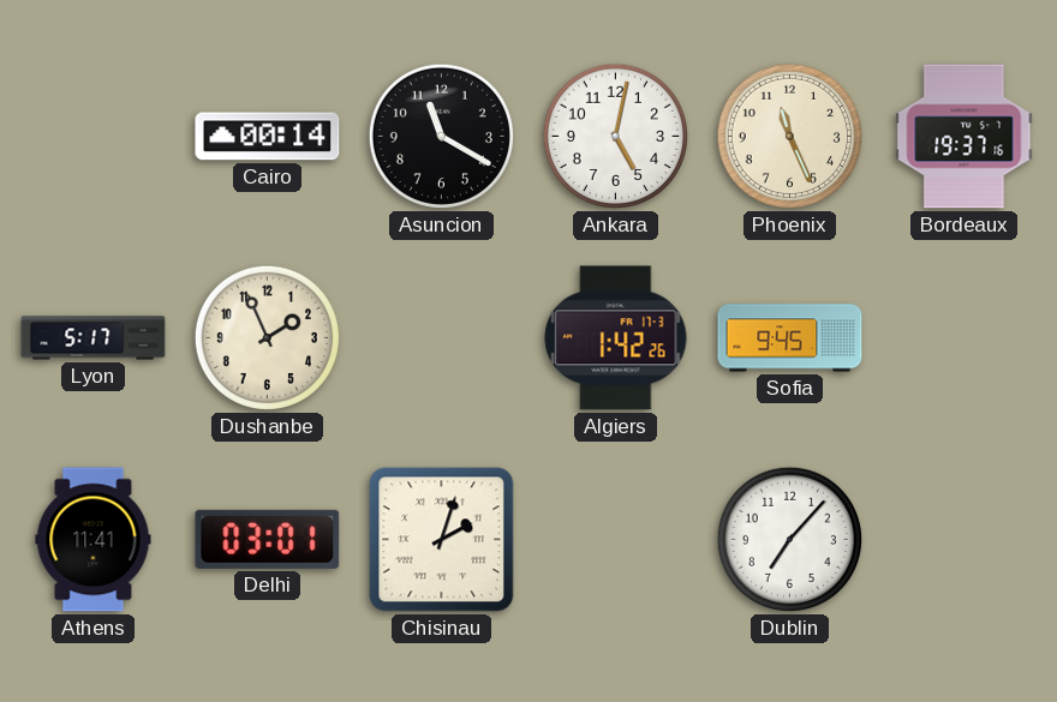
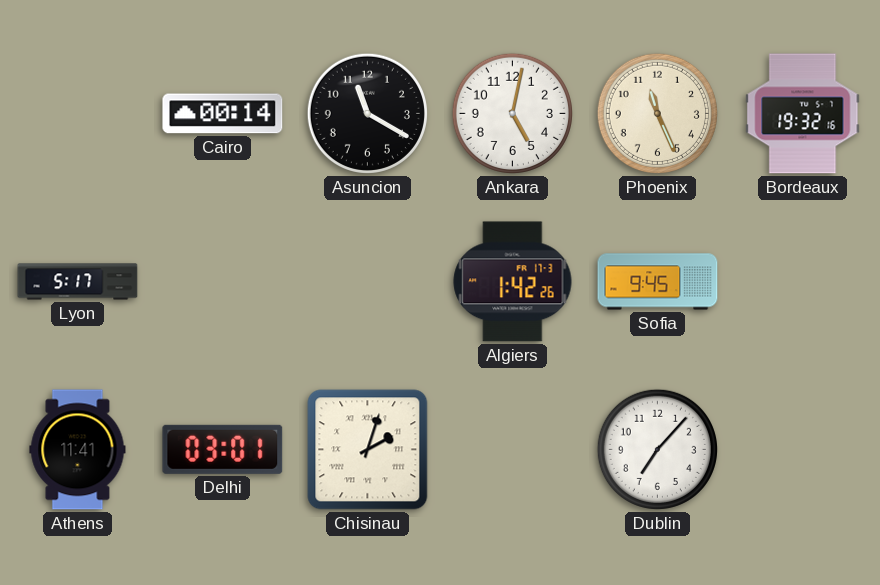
Bordeaux: 19:37 -> 19:32 (803, 114)
Dushanbe: 1:56 -> none (267, 337)
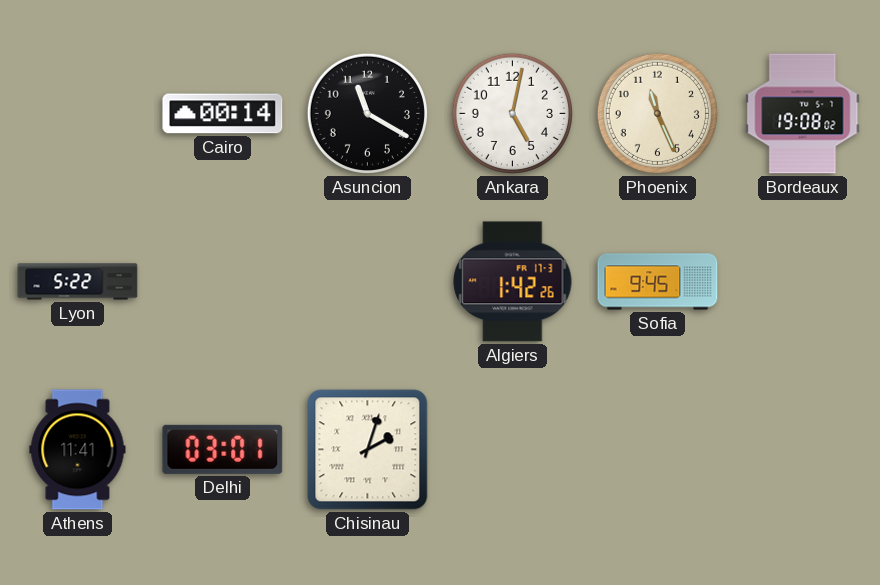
Bordeaux: 19:32 -> 19:08 (803, 114)
Lyon: 5:17 -> 5:22 (78, 282)
Dublin: 7:07 -> none (657, 449)
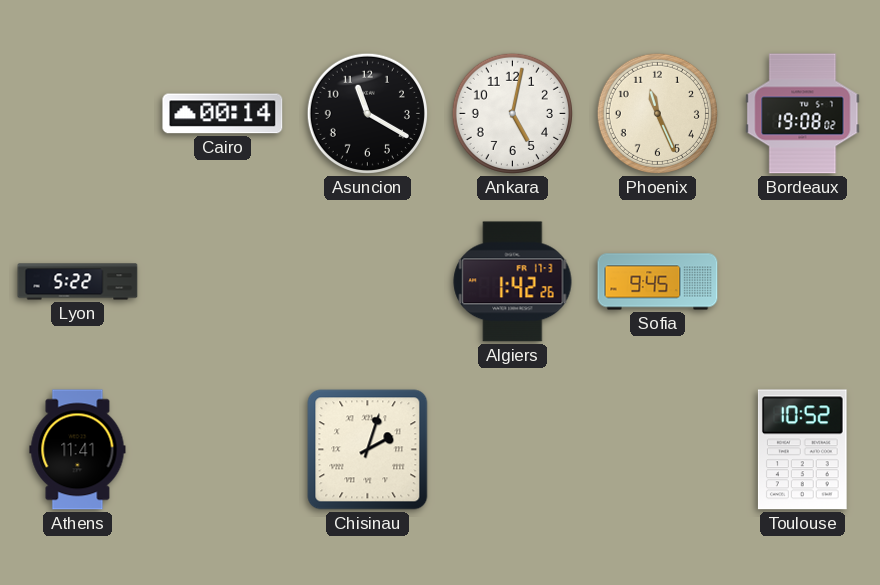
Delhi: 03:01 -> none (223, 449)
Toulouse: none -> 10:52 (802, 450)
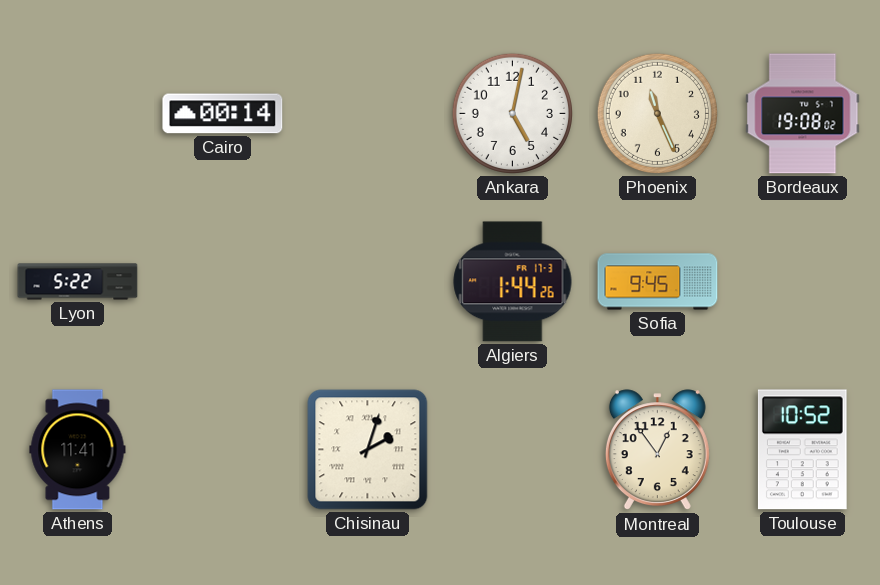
Asuncion: 11:20 -> none (367, 113)
Algiers: 1:42 -> 1:44 (513, 282)
Montreal: none -> 12:54 (657, 450)
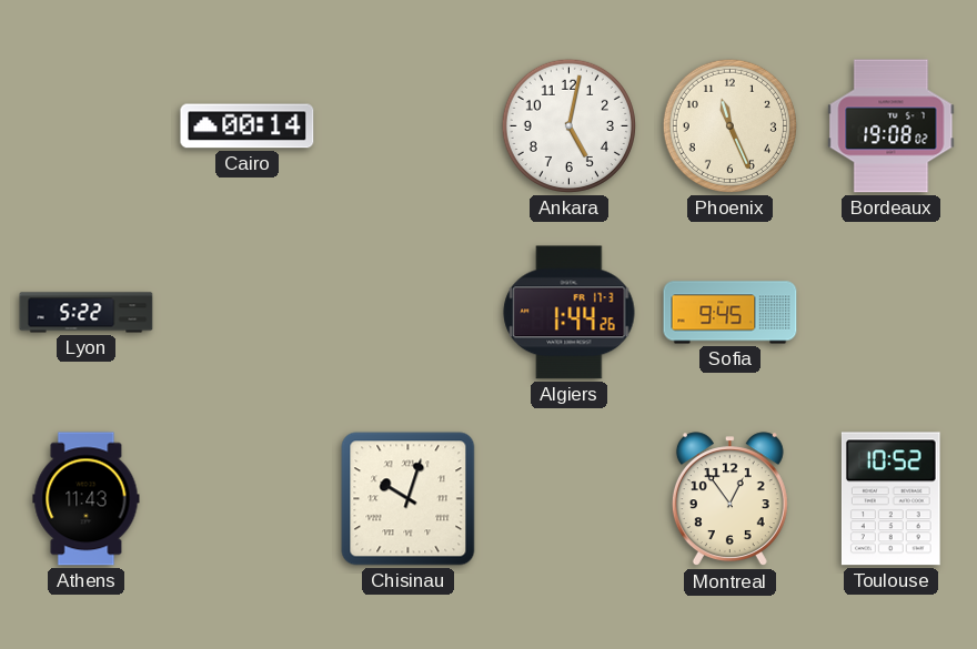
Athens: 11:41 -> 11:43 (87, 499)
Chisinau: 2:03 -> 10:03 (409, 499)
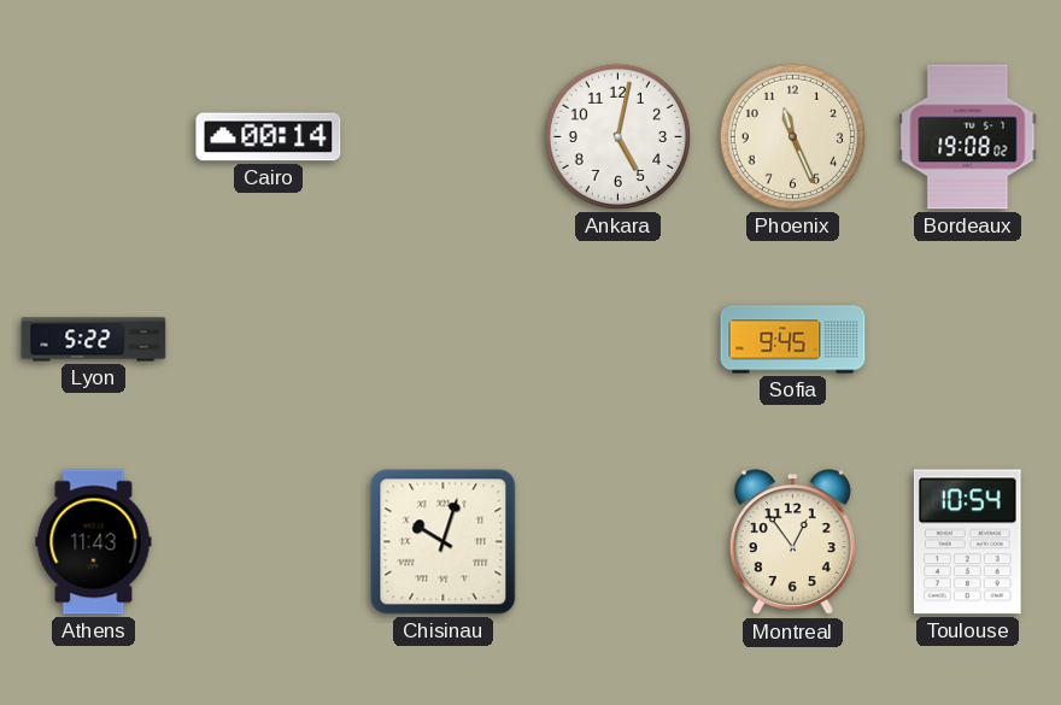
Algiers: 1:44 -> none (570, 313)
Toulouse: 10:52 -> 10:54 (967, 542)
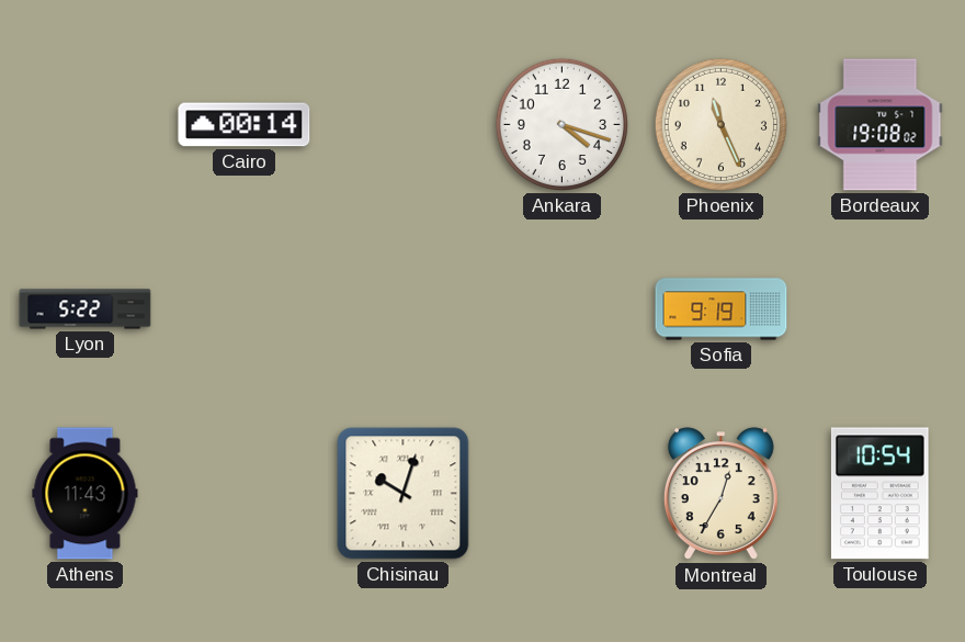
Ankara: 5:02 -> 4:18 (561, 124)
Sofia: 9:45 -> 9:19 (722, 309)
Montreal: 12:54 -> 12:35 (720, 494)
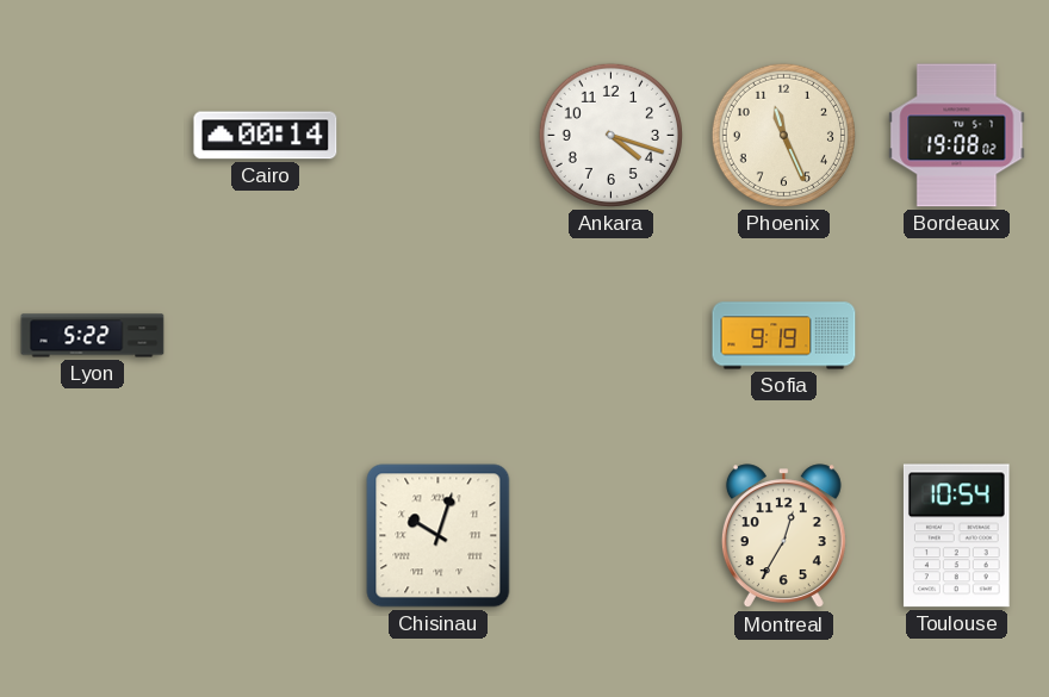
Athens: 11:43 -> none (86, 494)
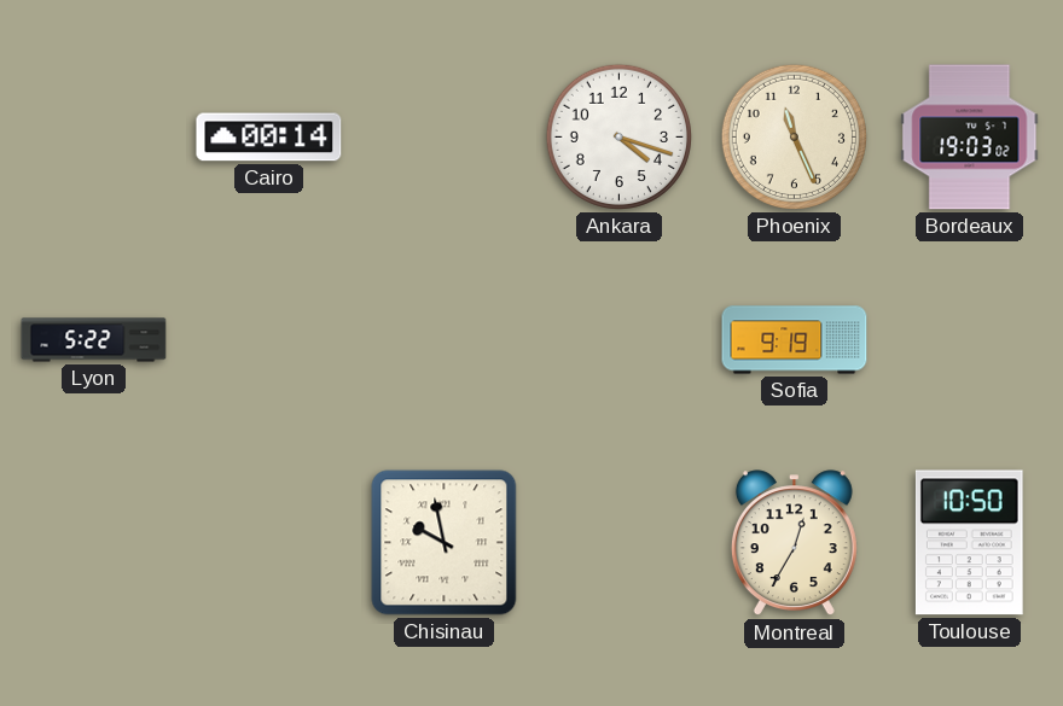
Bordeaux: 19:08 -> 19:03 (970, 138)
Chisinau: 10:03 -> 9:58 (445, 543)
Toulouse: 10:54 -> 10:50 (969, 543)
